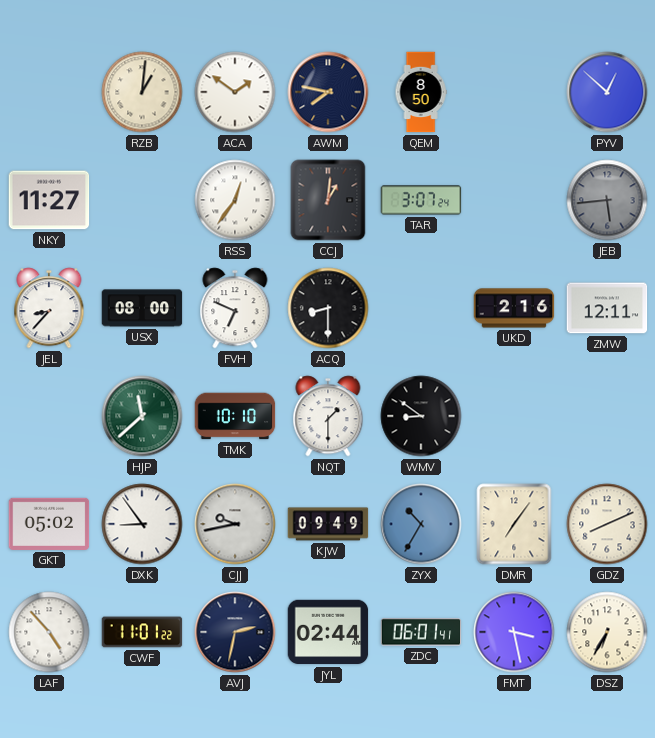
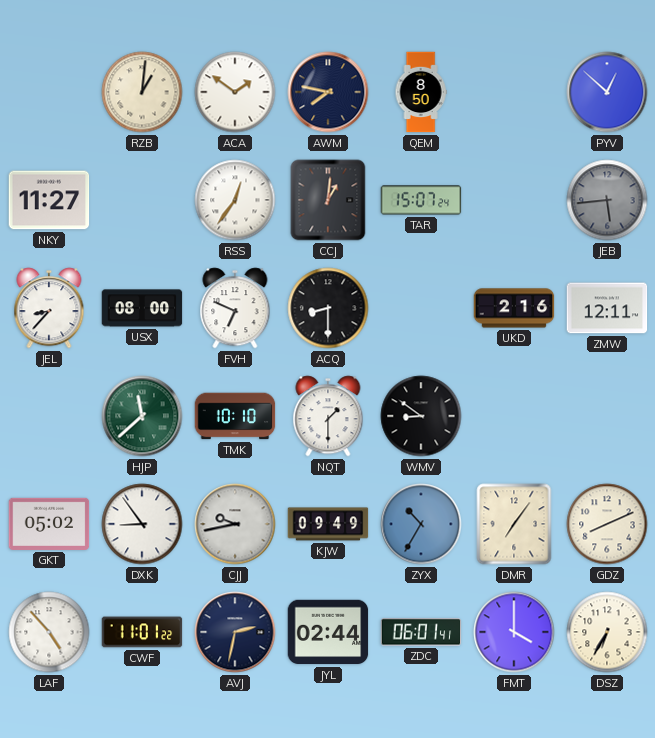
TAR: 3:07 -> 15:07 (421, 200)
FMT: 3:28 -> 4:00 (514, 632)
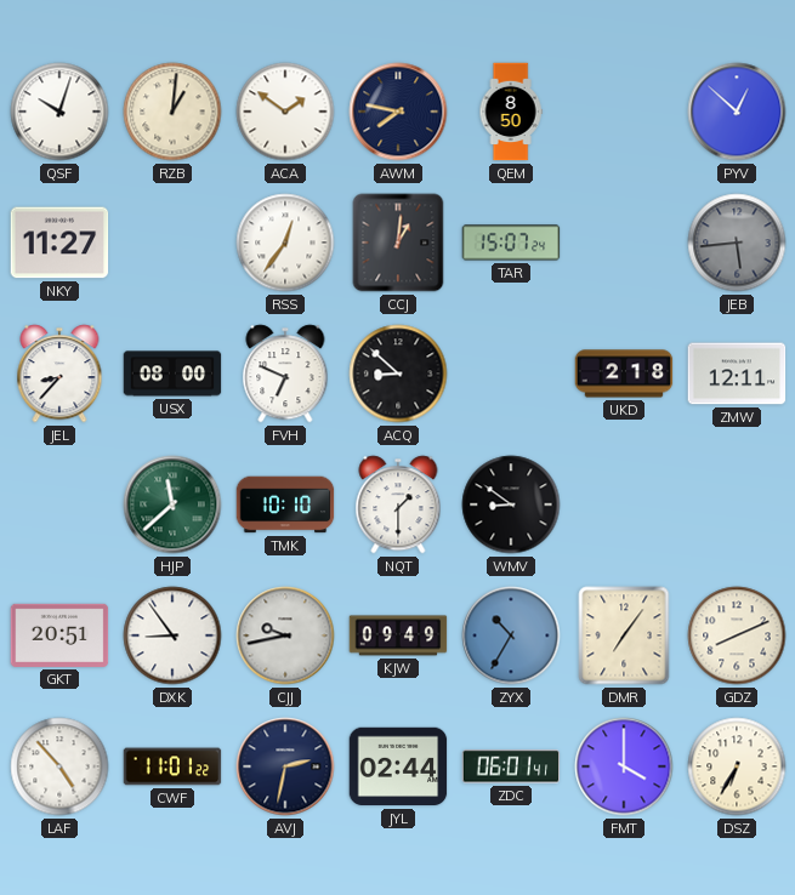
QSF: none -> 10:03 (59, 112)
ACQ: 8:30 -> 8:52 (398, 374)
UKD: 2:16 -> 2:18 (624, 374)
GKT: 05:02 -> 20:51 (59, 635)
